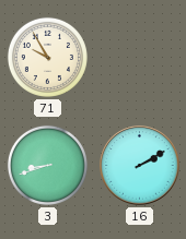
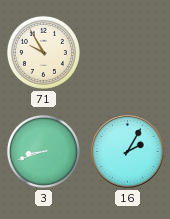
16: 2:10 -> 2:05 (128, 152)
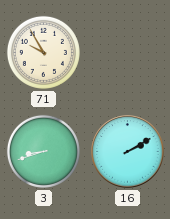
16: 2:05 -> 2:10 (128, 152)
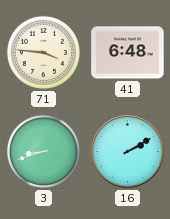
71: 9:55 -> 3:46 (43, 52)
41: none -> 6:48 (128, 53)
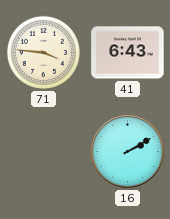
41: 6:48 -> 6:43 (128, 53)
3: 8:42 -> none (43, 151)
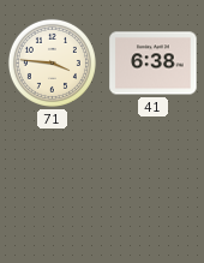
41: 6:43 -> 6:38 (154, 64)
16: 2:10 -> none (128, 152)
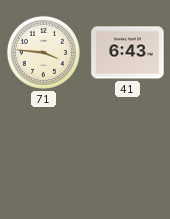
41: 6:38 -> 6:43 (128, 53)
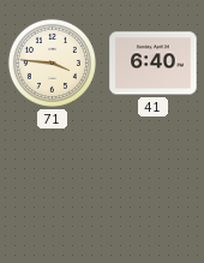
41: 6:43 -> 6:40 (154, 64)
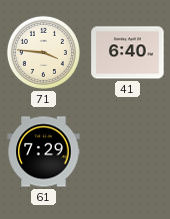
61: none -> 7:29 (44, 152)
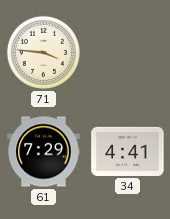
41: 6:40 -> none (128, 53)
34: none -> 4:41 (128, 151)
